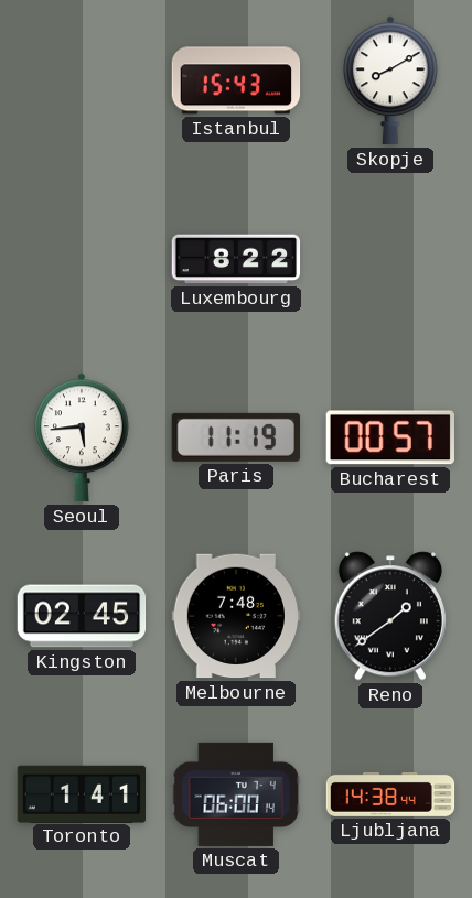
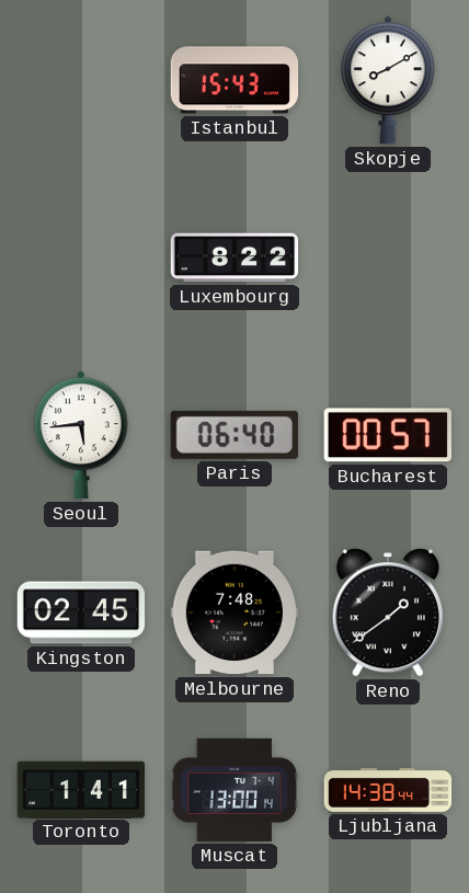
Paris: 11:19 -> 06:40 (234, 435)
Muscat: 06:00 -> 13:00 (234, 790)
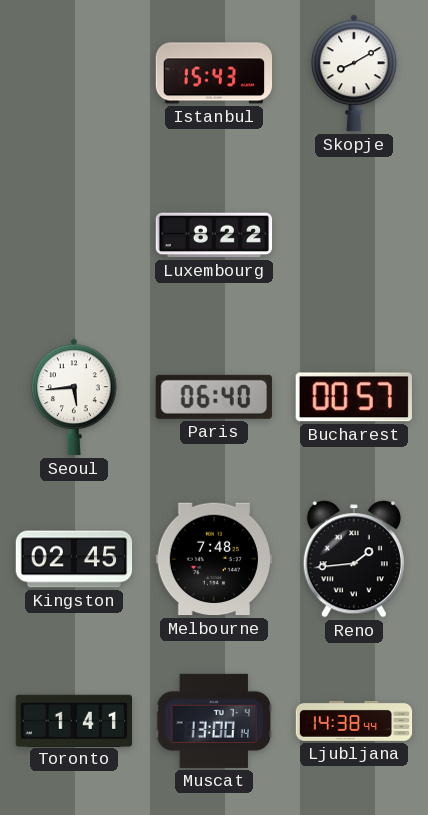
Reno: 1:39 -> 1:44 (354, 559)
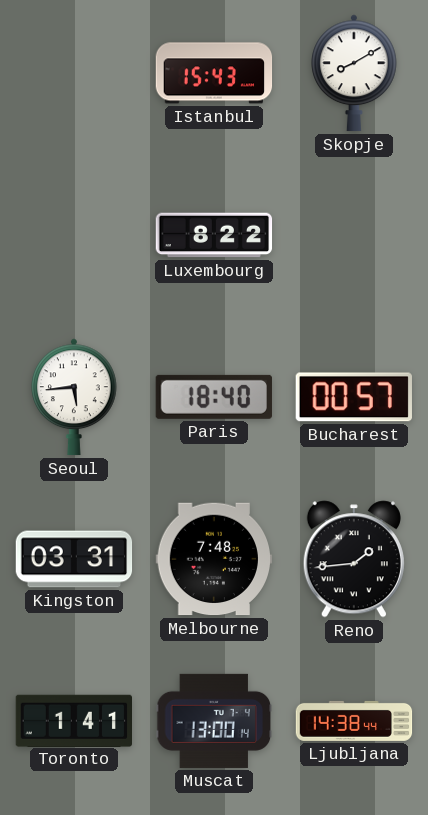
Paris: 06:40 -> 18:40 (214, 397)
Kingston: 02:45 -> 03:31 (74, 559)
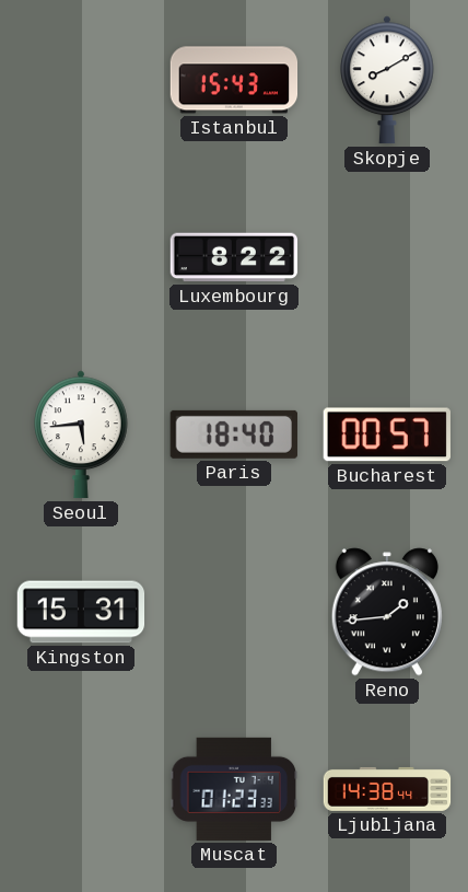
Kingston: 03:31 -> 15:31 (81, 612)
Melbourne: 7:48 -> none (214, 559)
Toronto: 1:41 -> none (73, 720)
Muscat: 13:00 -> 01:23 (234, 789)
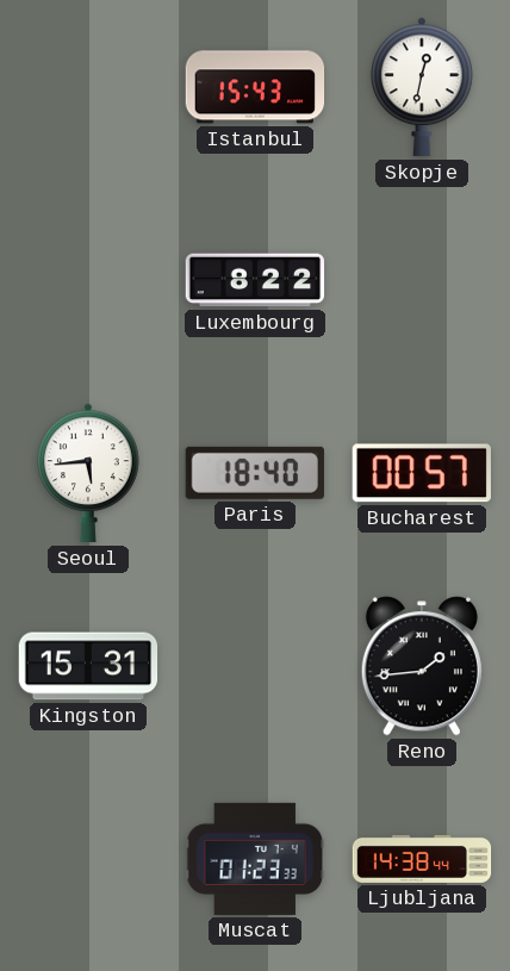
Skopje: 8:10 -> 12:32 (423, 87)
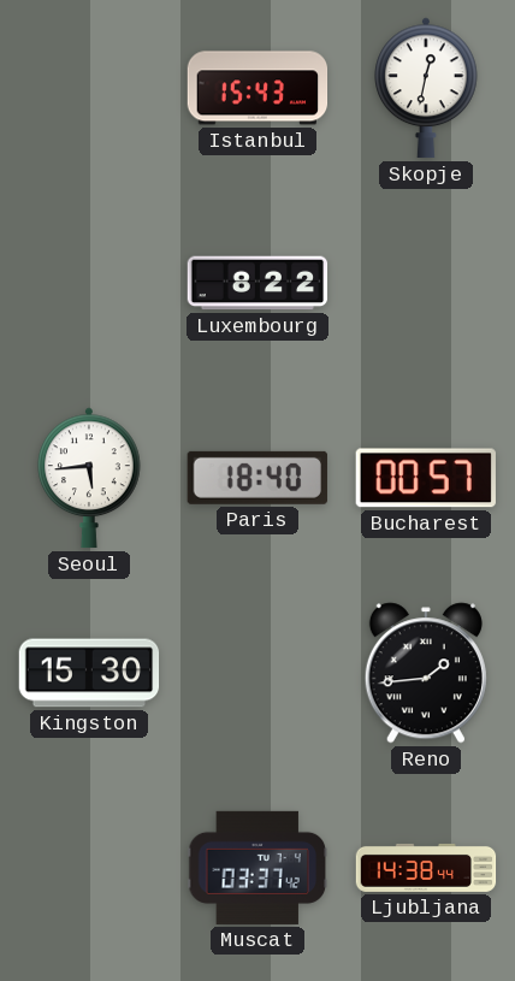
Kingston: 15:31 -> 15:30 (89, 673)
Muscat: 01:23 -> 03:37 (257, 868)
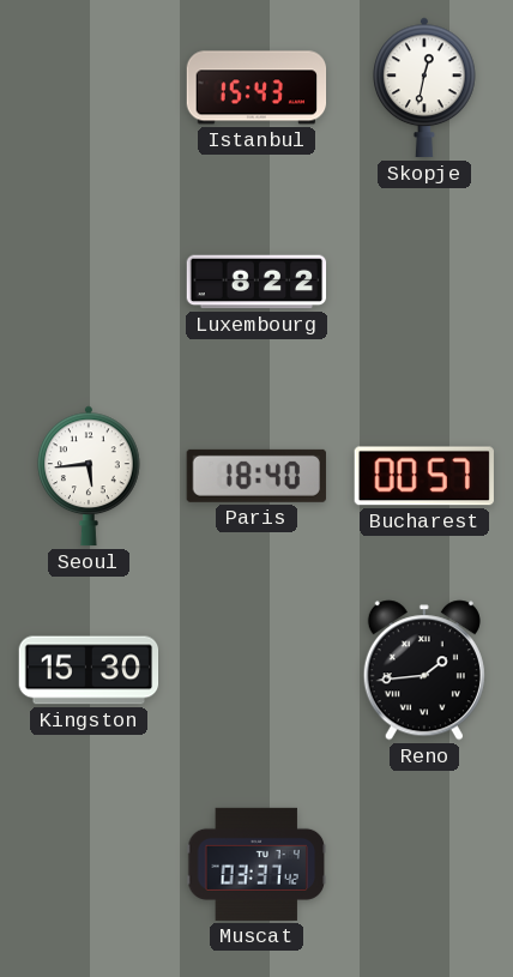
Ljubljana: 14:38 -> none (426, 868)
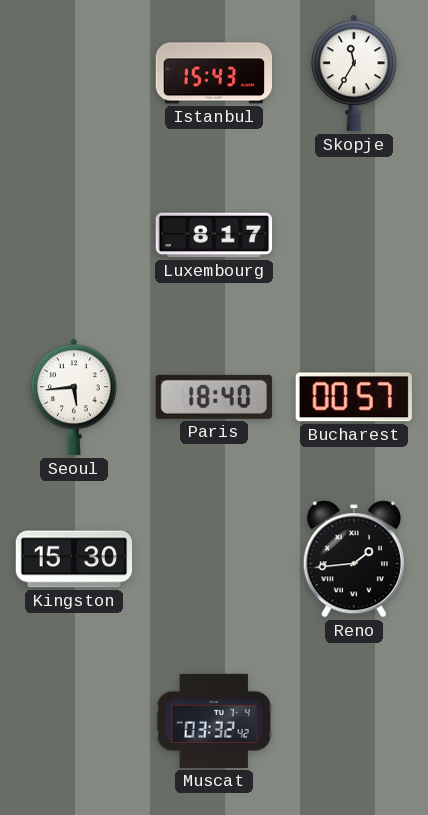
Skopje: 12:32 -> 11:35 (355, 73)
Luxembourg: 8:22 -> 8:17 (214, 235)
Muscat: 03:37 -> 03:32 (214, 721)
